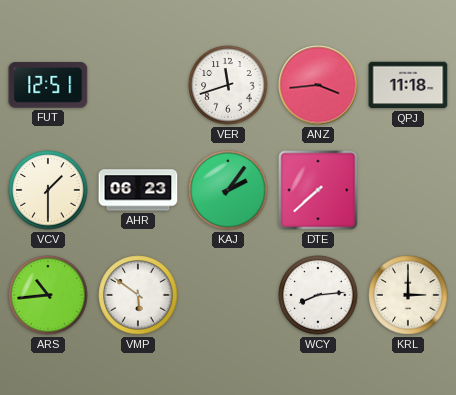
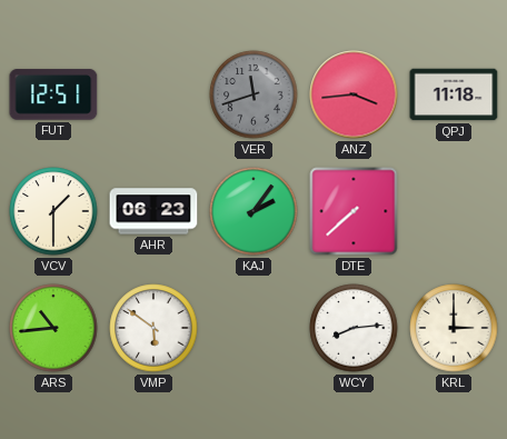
VER dial: white -> grey (254, 94)
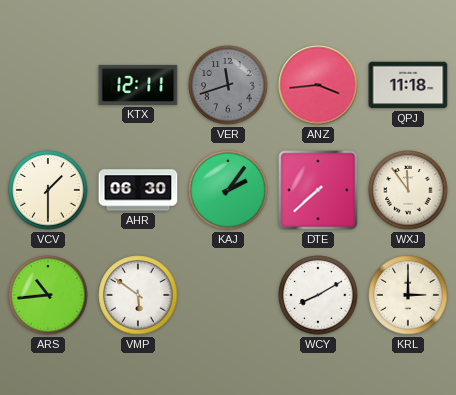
FUT: 12:51 -> none (53, 94)
KTX: none -> 12:11 (138, 85)
AHR: 06:23 -> 06:30 (138, 190)
WXJ: none -> 11:54 (408, 190)
WCY: 8:14 -> 8:10 (318, 295)
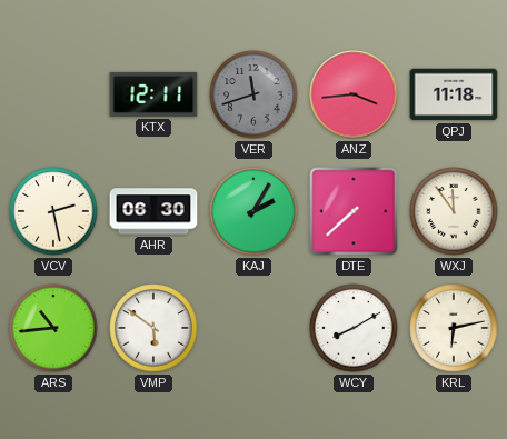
VCV: 1:30 -> 2:28 (53, 211)
KAJ: 2:06 -> 2:05 (254, 211)
KRL: 3:00 -> 6:13 (454, 328)
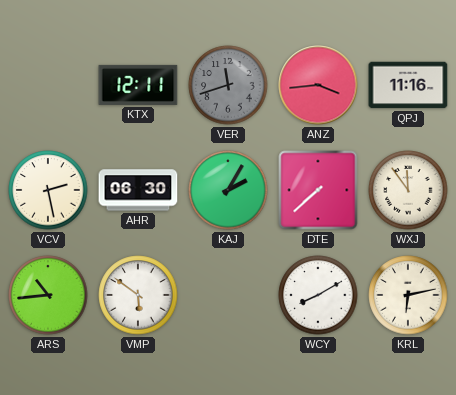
QPJ: 11:18 -> 11:16 (408, 85)
